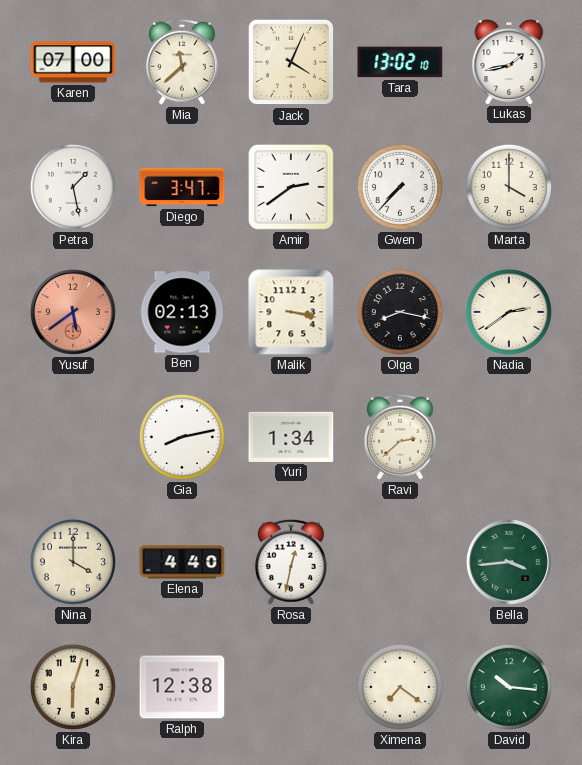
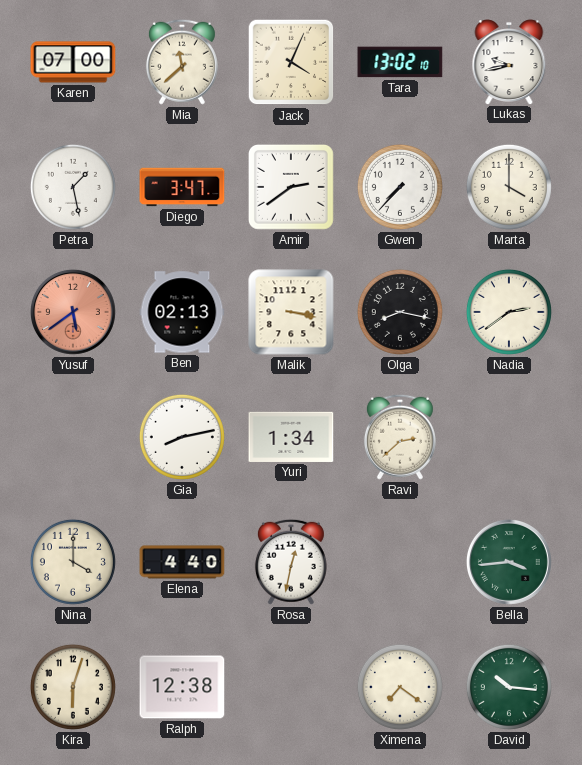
Lukas: 1:43 -> 9:43 (509, 62)
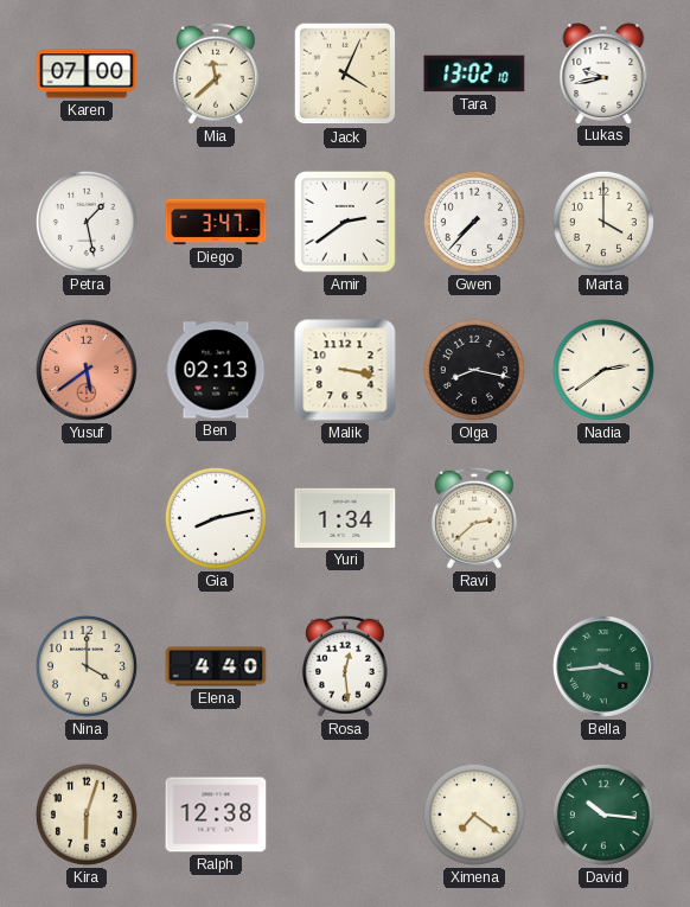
Rosa: 12:32 -> 12:29 (345, 666)
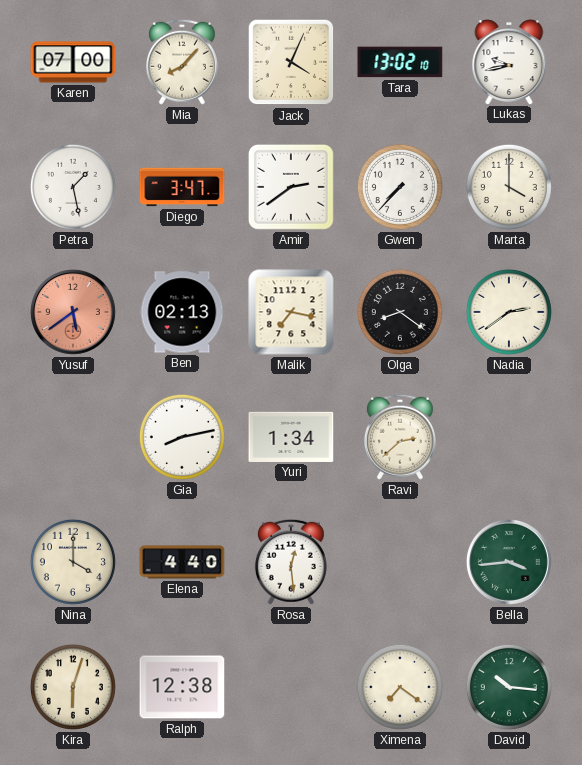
Mia: 11:38 -> 8:07 (182, 62)
Malik: 3:17 -> 7:17 (291, 312)
Olga: 8:17 -> 8:21 (400, 312)
